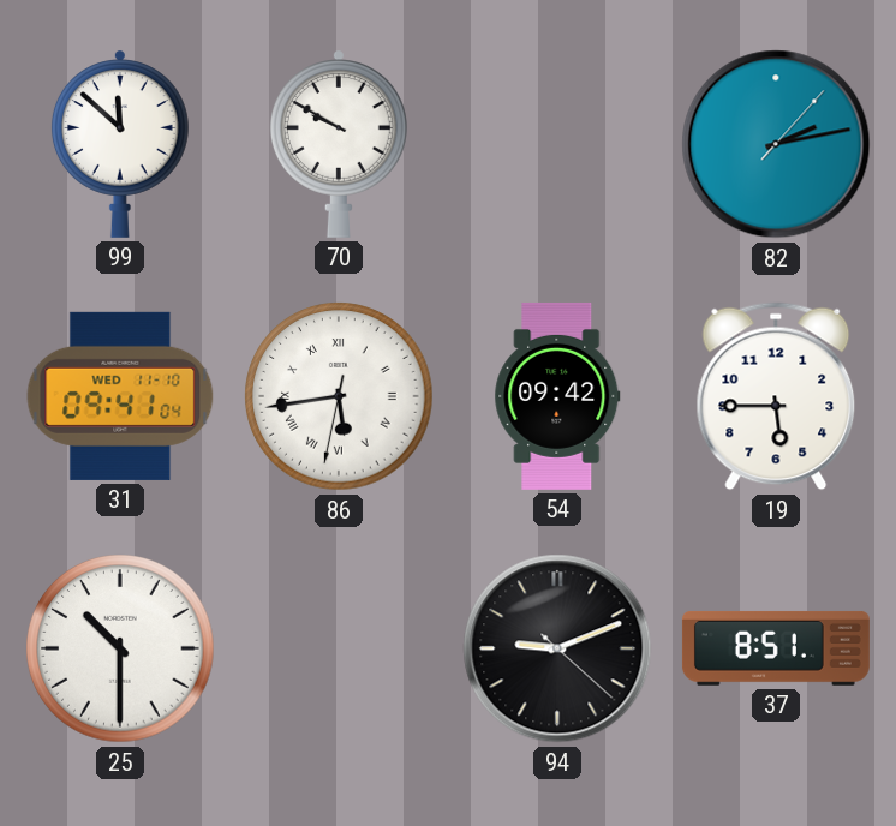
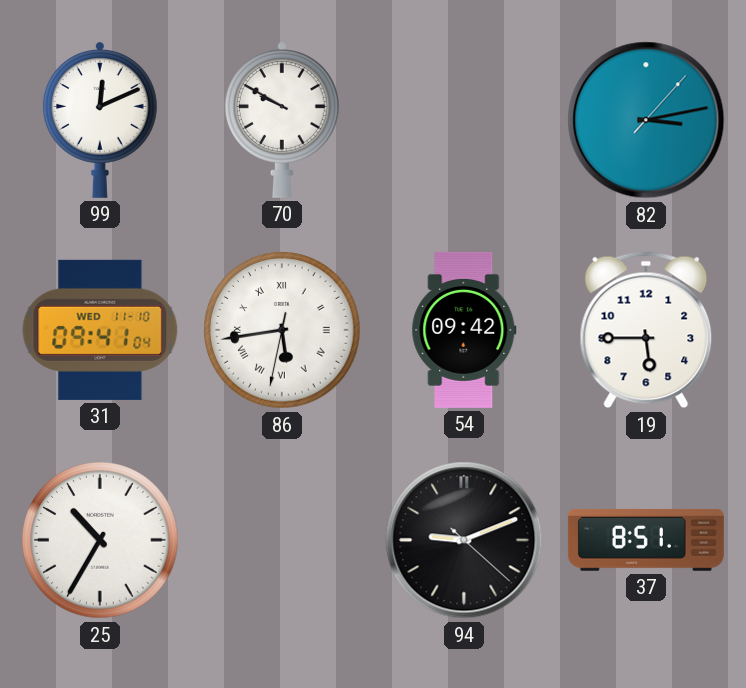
99: 11:52 -> 12:11 (100, 120)
82: 2:13 -> 3:13 (646, 120)
25: 10:30 -> 10:35 (100, 540)
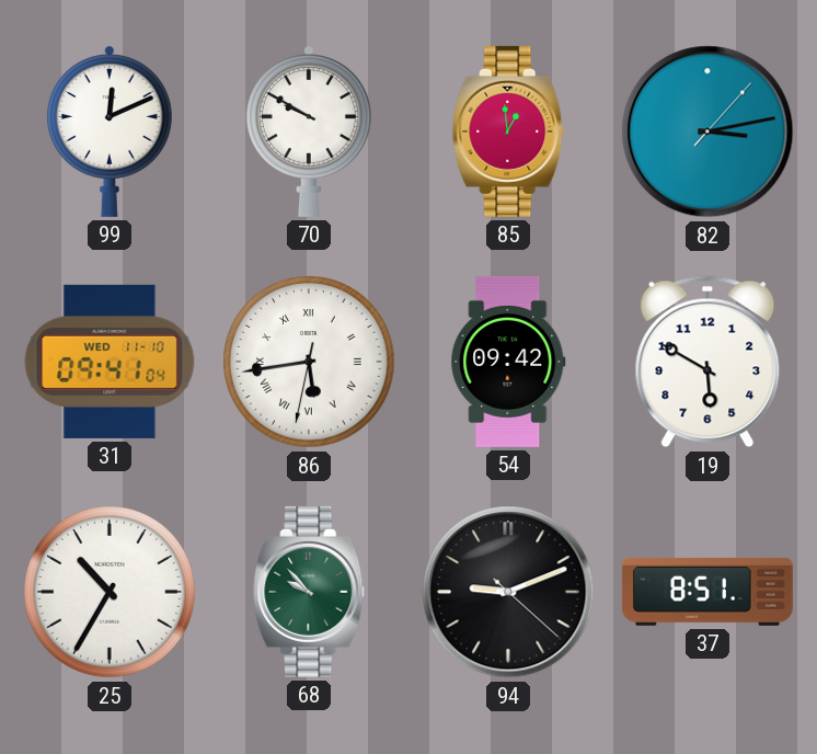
85: none -> 12:59 (509, 132)
19: 5:45 -> 5:50 (707, 362)
68: none -> 9:53 (310, 592)
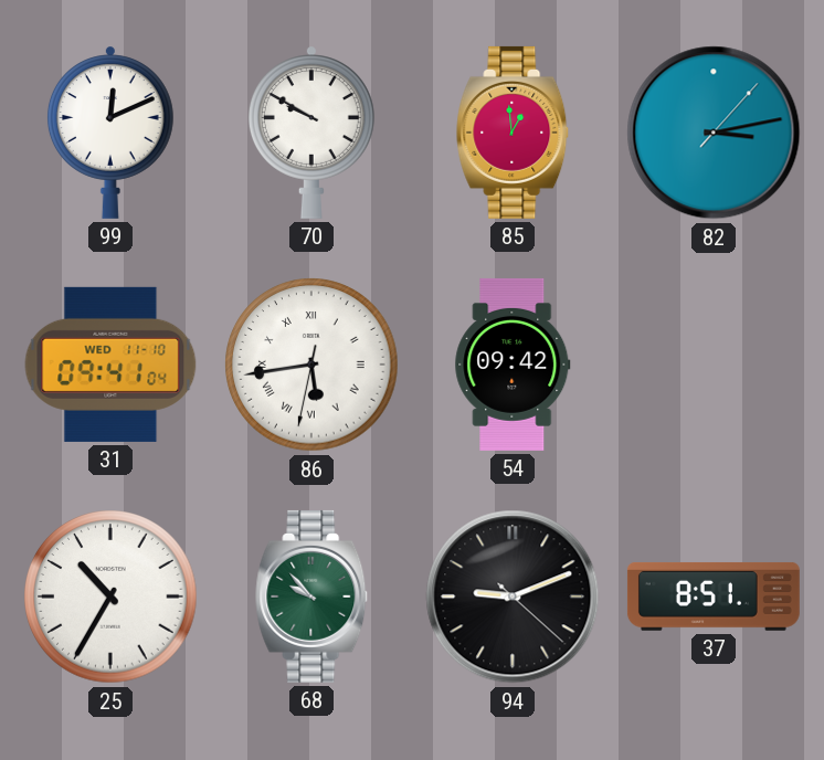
19: 5:50 -> none (707, 362)
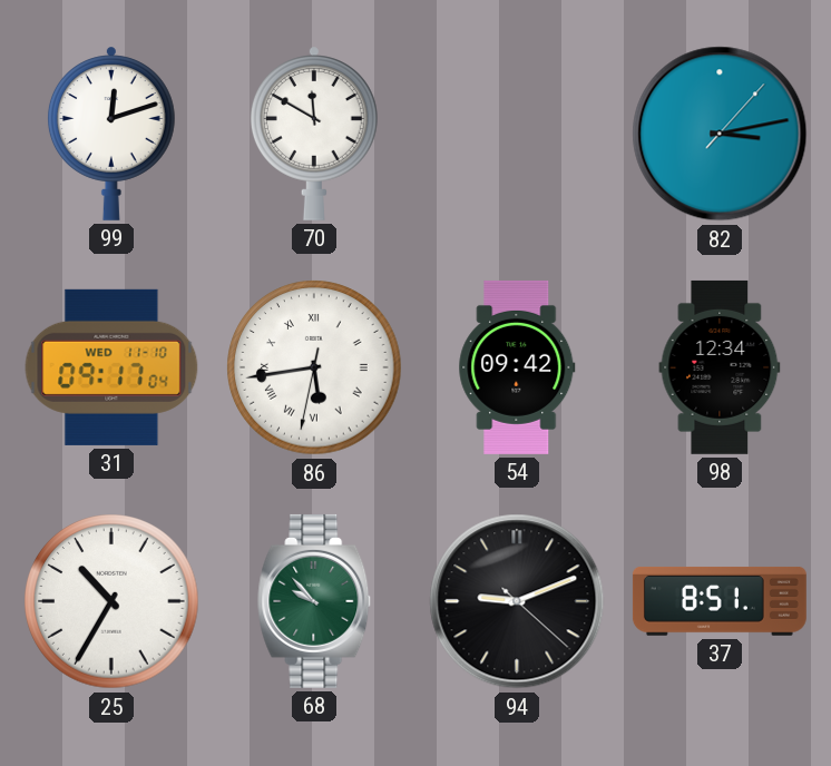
99: 12:11 -> 12:12 (111, 134)
70: 9:50 -> 11:50 (314, 134)
85: 12:59 -> none (514, 133)
31: 09:41 -> 09:17 (111, 367)
98: none -> 12:34 (720, 367)
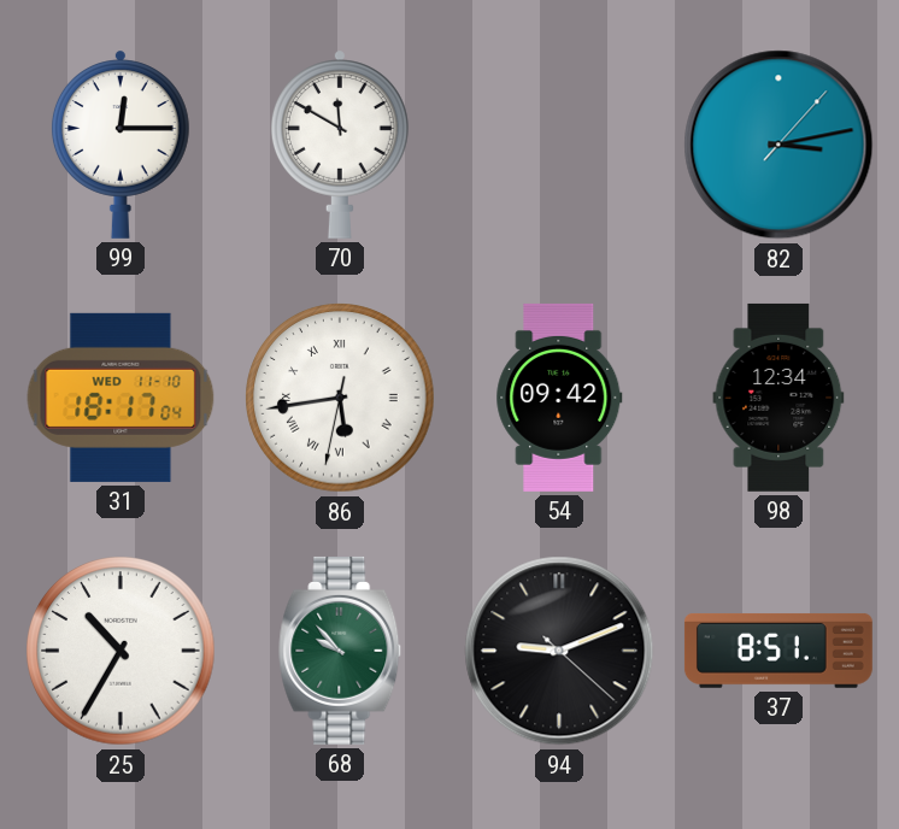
99: 12:12 -> 12:15 (121, 145)
31: 09:17 -> 18:17 (121, 398)
